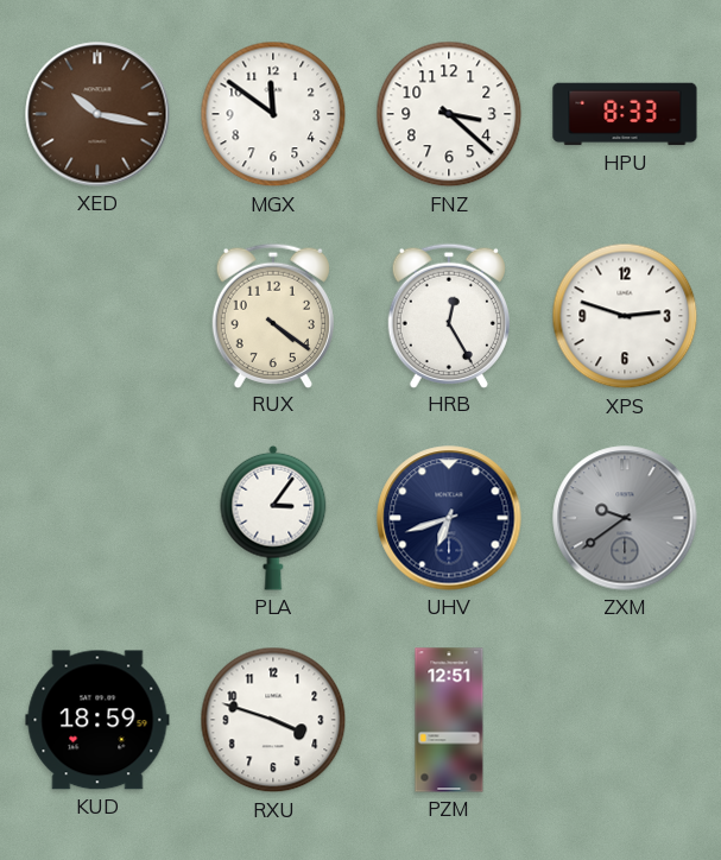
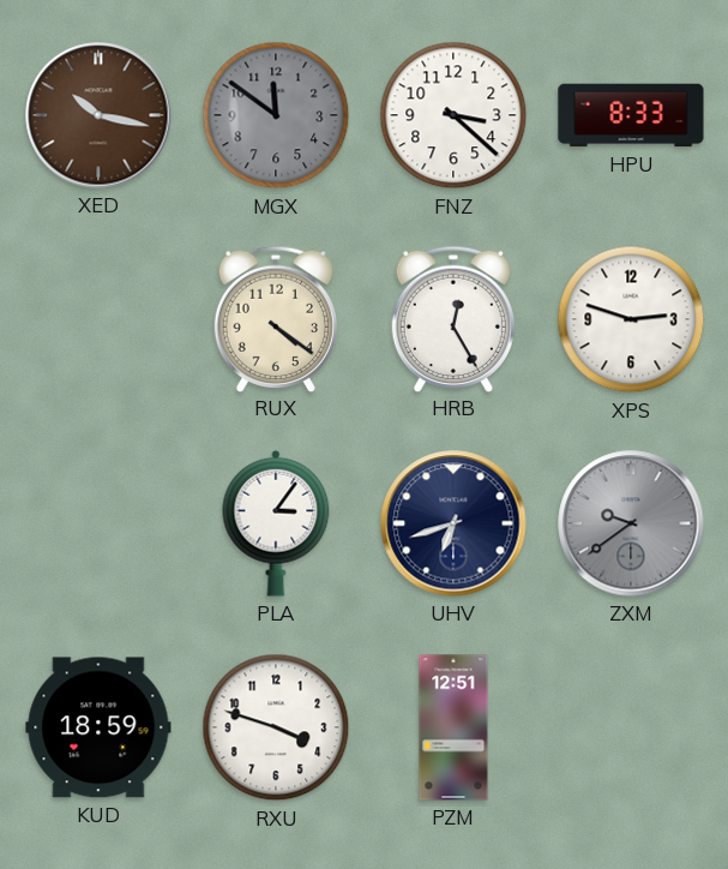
MGX dial: white -> grey (276, 115)
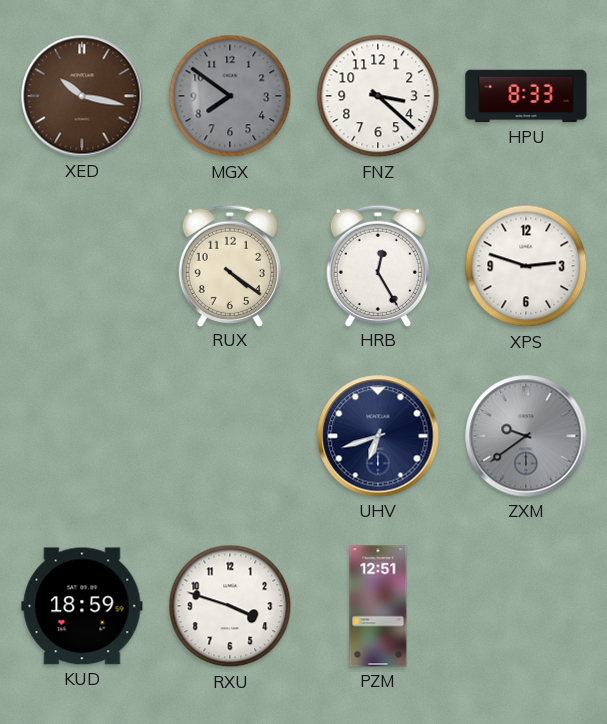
MGX: 11:51 -> 7:51 (230, 96)
PLA: 3:06 -> none (276, 523)
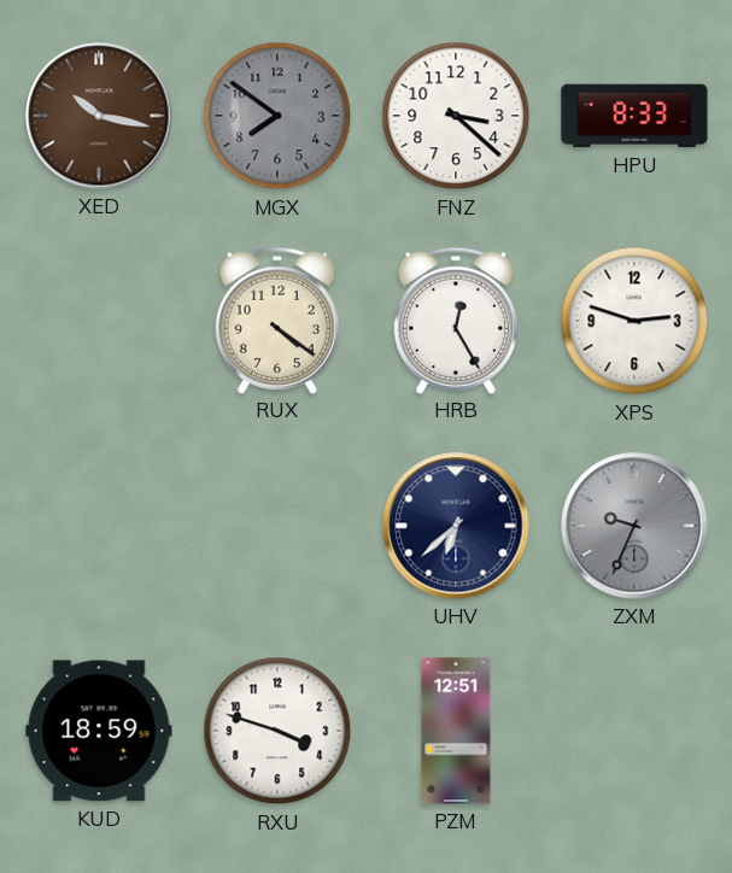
UHV: 6:42 -> 6:38 (456, 526)
ZXM: 9:39 -> 9:34 (634, 526)
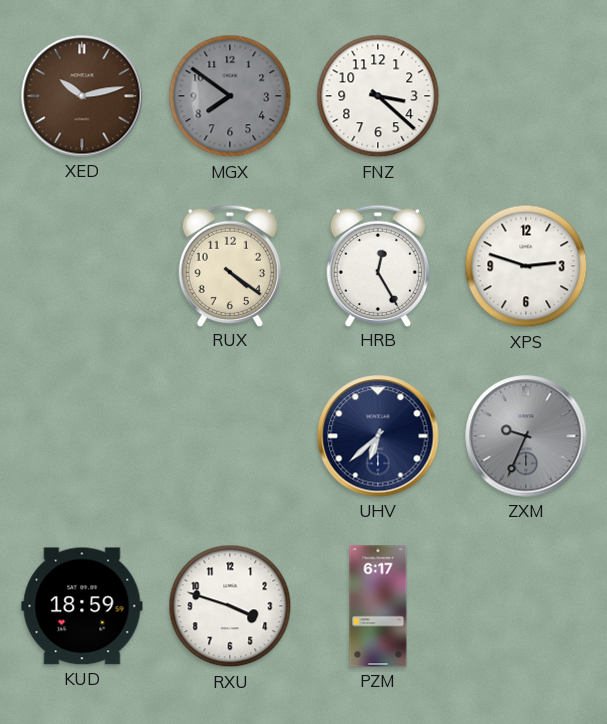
XED: 10:17 -> 10:13 (82, 96)
HPU: 8:33 -> none (634, 116)
PZM: 12:51 -> 6:17 (378, 606)
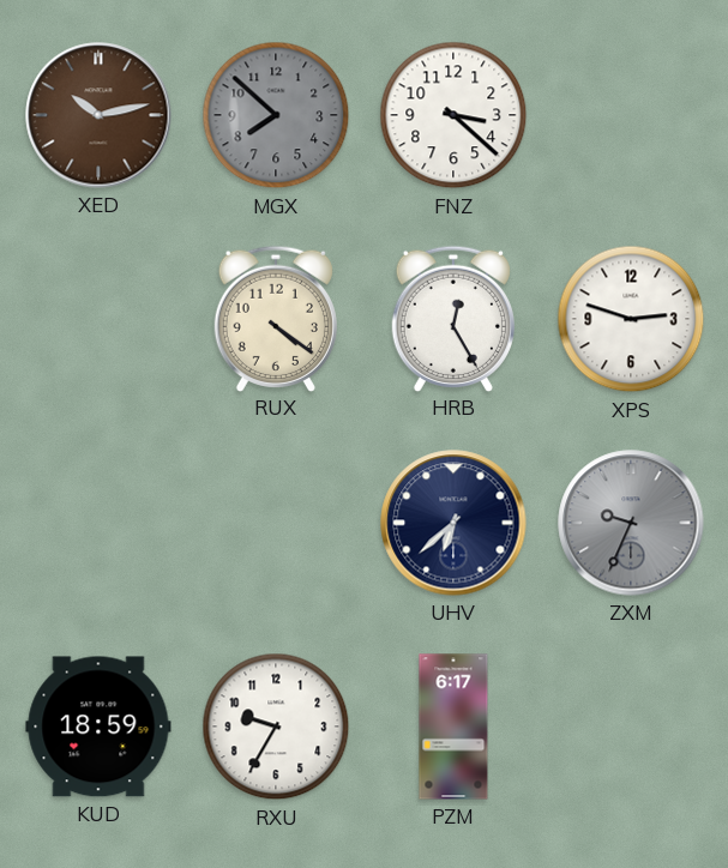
MGX: 7:51 -> 7:52 (276, 115)
RXU: 3:48 -> 9:35 (276, 727)
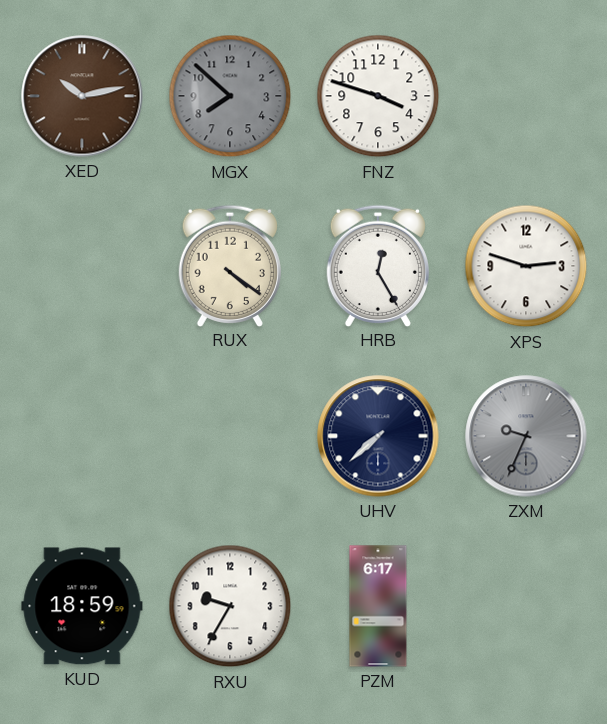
FNZ: 3:22 -> 3:48 (378, 96)
UHV: 6:38 -> 7:38 (378, 436)
